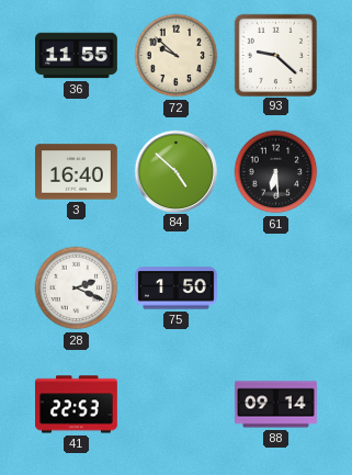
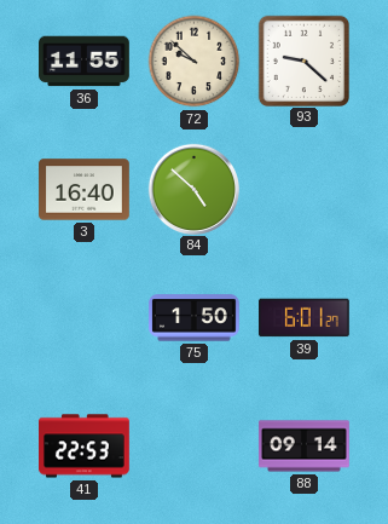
61: 6:29 -> none (276, 172)
28: 2:19 -> none (77, 289)
39: none -> 6:01 (305, 318)
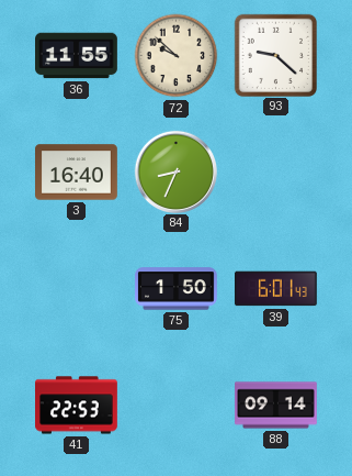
84: 4:52 -> 8:34 (175, 171)
39: 6:01:27 -> 6:01:43 (276, 289)
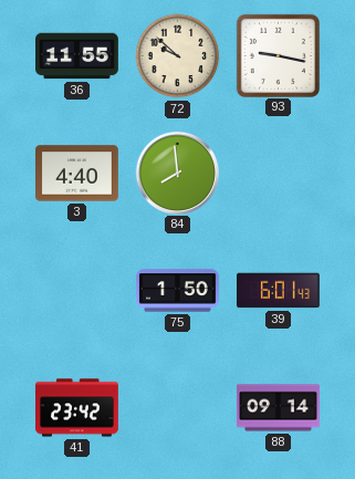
93: 9:22 -> 9:17 (278, 55)
3: 16:40 -> 4:40 (77, 174)
84: 8:34 -> 7:59 (177, 173)
41: 22:53 -> 23:42 (77, 408)
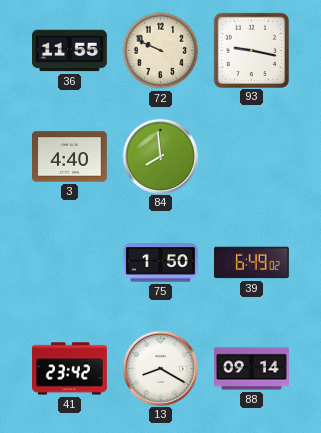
72: 9:52 -> 9:49 (161, 51)
39: 6:01 -> 6:49 (252, 263)
13: none -> 8:20 (160, 368)
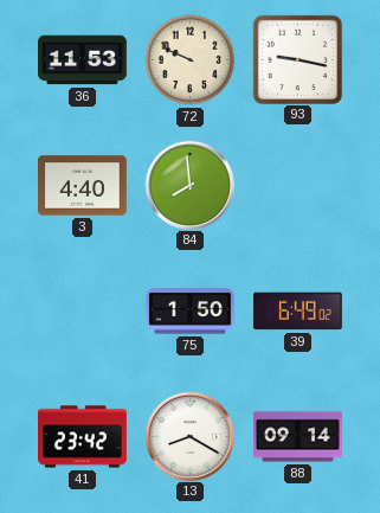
36: 11:55 -> 11:53 (83, 60)
